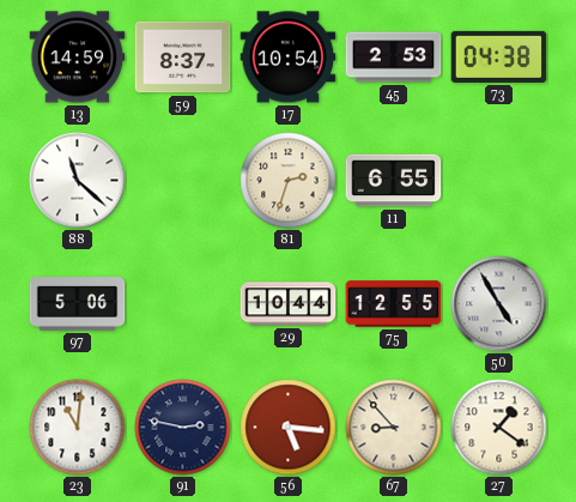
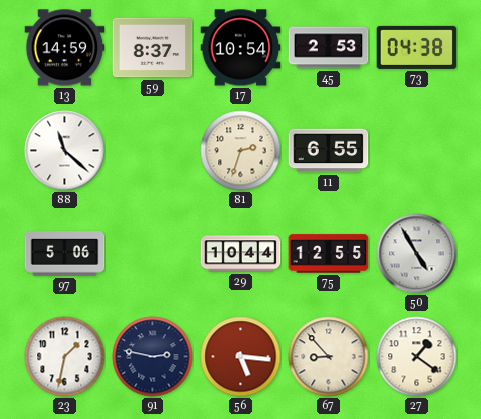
23: 11:01 -> 1:32 (65, 357)
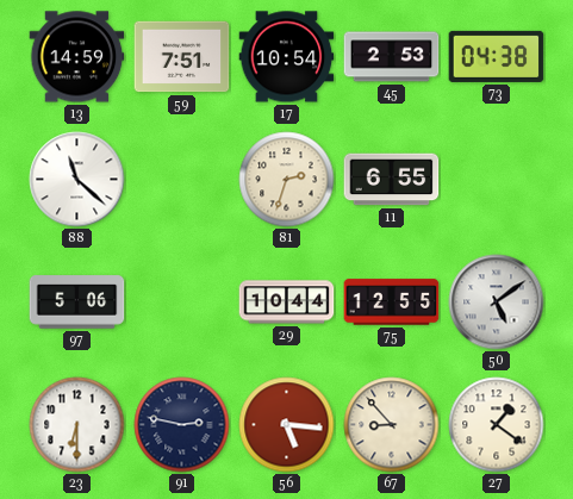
59: 8:37 -> 7:51 (182, 57)
50: 4:55 -> 5:09 (497, 302)
23: 1:32 -> 6:30 (77, 425)
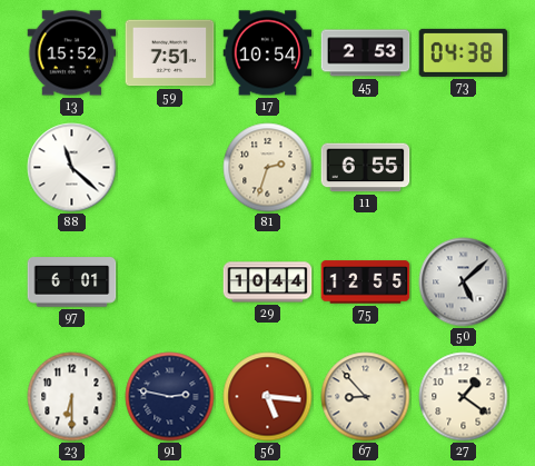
13: 14:59 -> 15:52 (72, 53)
97: 5:06 -> 6:01 (72, 282)
50: 5:09 -> 5:08 (464, 282)
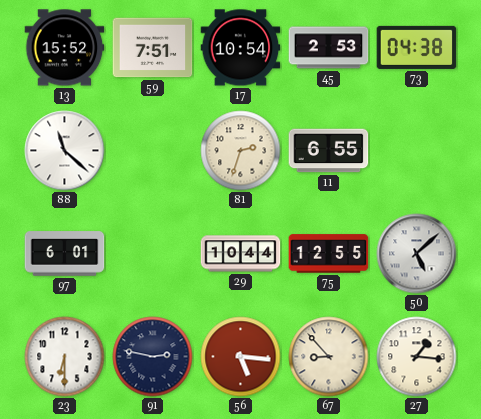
27: 1:21 -> 1:16 (417, 357)
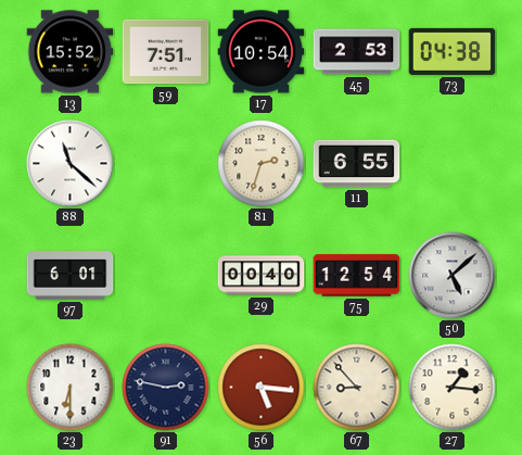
29: 10:44 -> 00:40 (262, 276)
75: 12:55 -> 12:54 (357, 276)
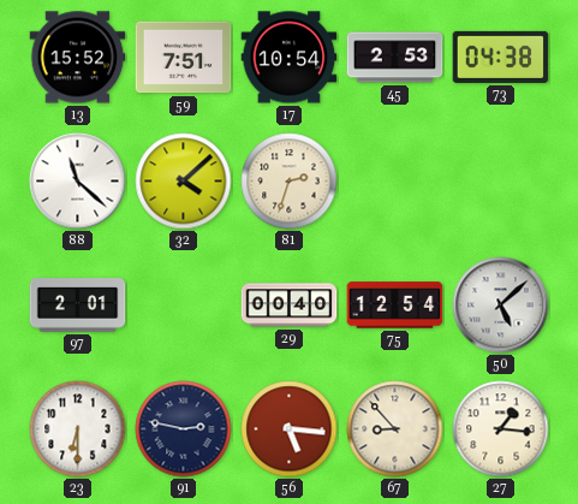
32: none -> 4:08 (184, 182)
11: 6:55 -> none (357, 164)
97: 6:01 -> 2:01 (78, 306)
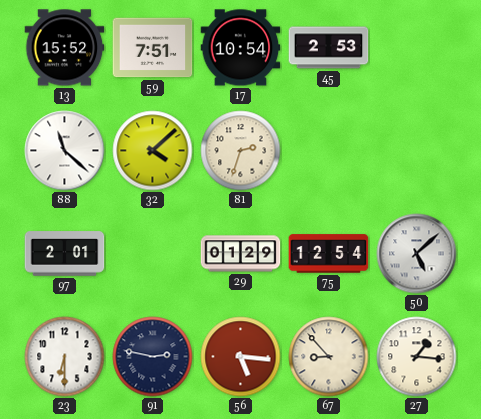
73: 04:38 -> none (501, 57)
29: 00:40 -> 01:29 (241, 254)
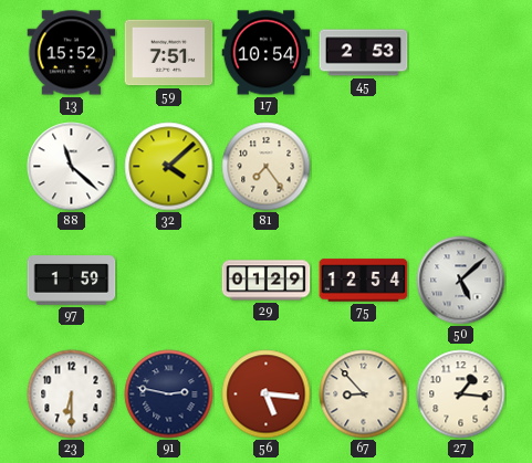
81: 2:33 -> 7:24 (267, 167)
97: 2:01 -> 1:59 (72, 281)
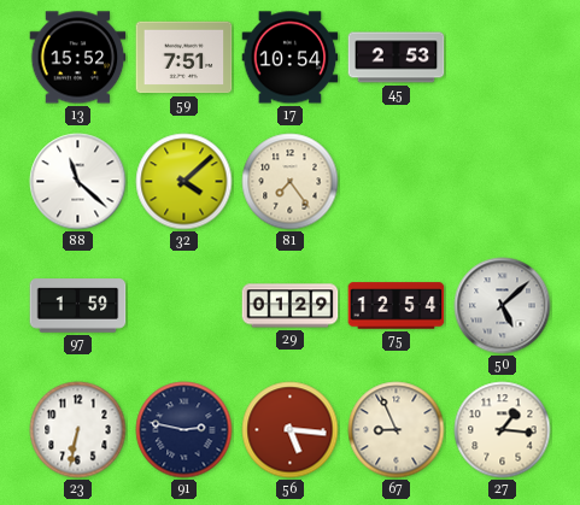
23: 6:30 -> 6:32 (78, 430)
67: 8:53 -> 8:56 (397, 430)
